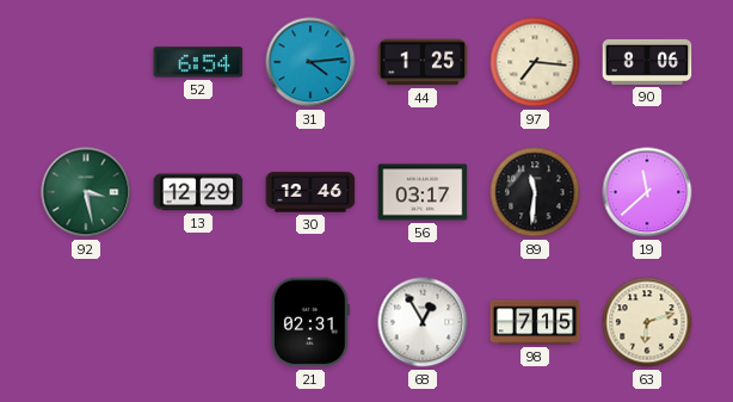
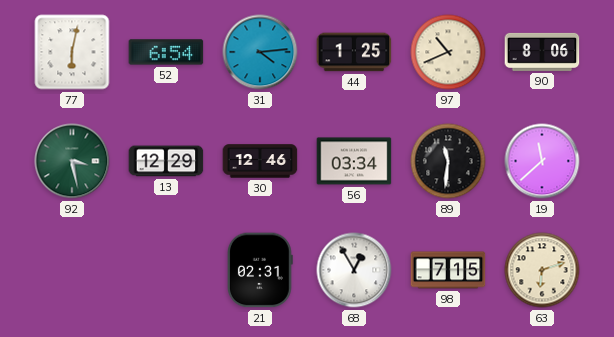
77: none -> 6:02 (72, 52)
97: 7:16 -> 10:41 (448, 52)
56: 03:17 -> 03:34 (354, 161)
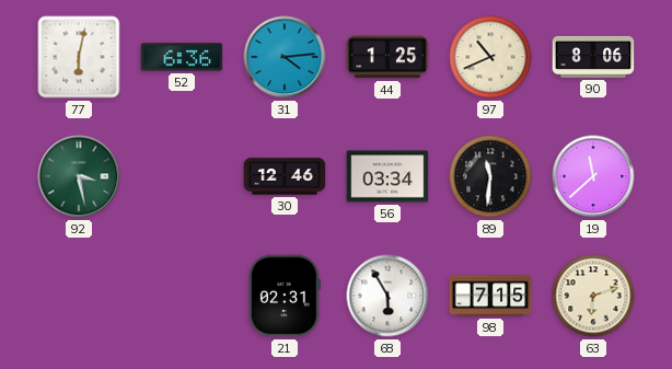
52: 6:54 -> 6:36 (182, 57)
13: 12:29 -> none (166, 161)
68: 12:55 -> 5:55 (387, 296)
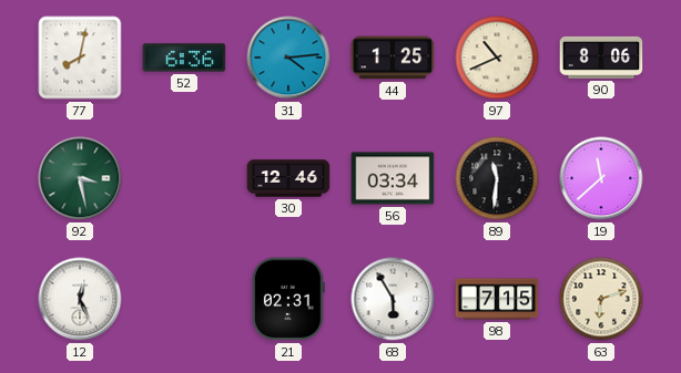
77: 6:02 -> 8:02 (80, 58)
12: none -> 12:26 (80, 299)
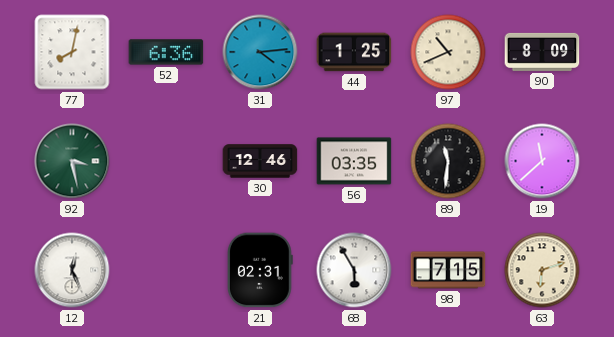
90: 8:06 -> 8:09 (542, 52)
56: 03:34 -> 03:35 (354, 161)
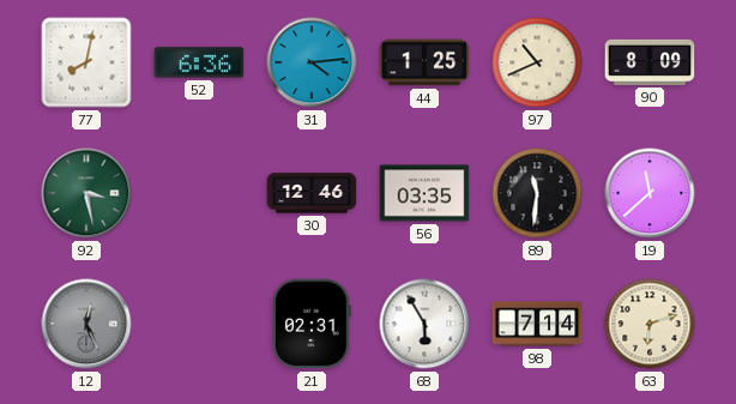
12 dial: white -> grey (86, 324)
98: 7:15 -> 7:14 (537, 324)
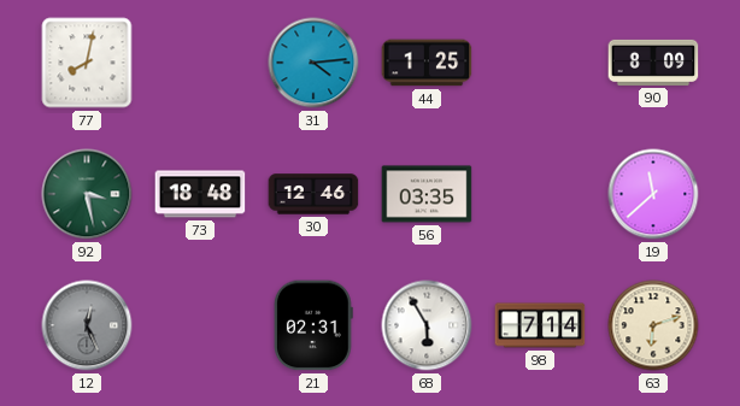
52: 6:36 -> none (199, 62)
97: 10:41 -> none (537, 62)
73: none -> 18:48 (200, 194)
89: 11:31 -> none (537, 193)
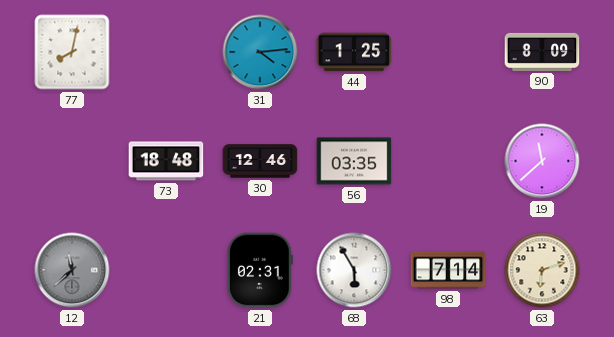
92: 3:28 -> none (87, 194)
12: 12:26 -> 11:38 (72, 270)
